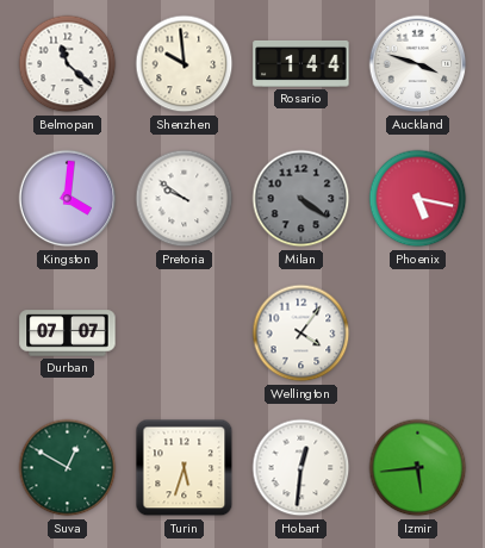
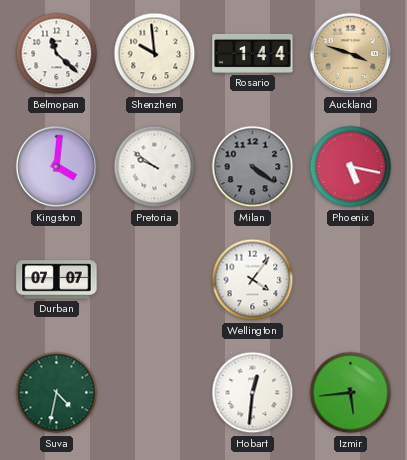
Auckland dial: white -> champagne (351, 54)
Suva: 12:50 -> 4:32 (57, 393)
Turin: 5:33 -> none (185, 468)
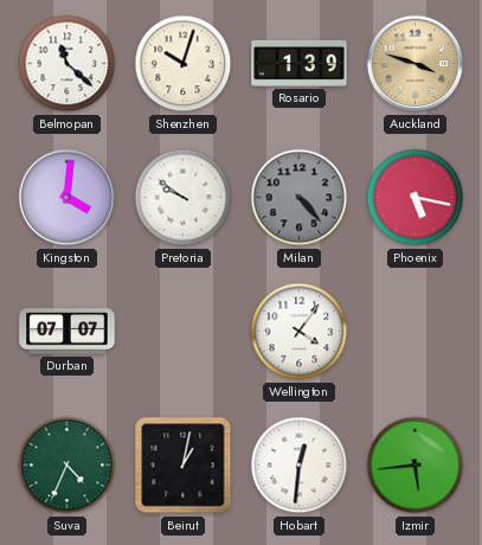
Shenzhen: 9:59 -> 10:03 (184, 64)
Rosario: 1:44 -> 1:39 (300, 63)
Milan: 4:21 -> 4:23 (300, 198)
Suva: 4:32 -> 4:34 (68, 466)
Beirut: none -> 1:02 (184, 466)
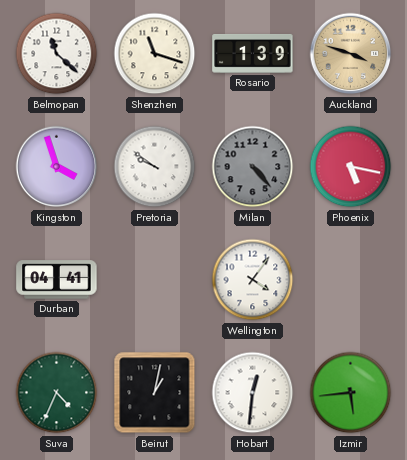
Shenzhen: 10:03 -> 11:18 (155, 54)
Kingston: 4:01 -> 3:57 (57, 167)
Durban: 07:07 -> 04:41 (57, 280)
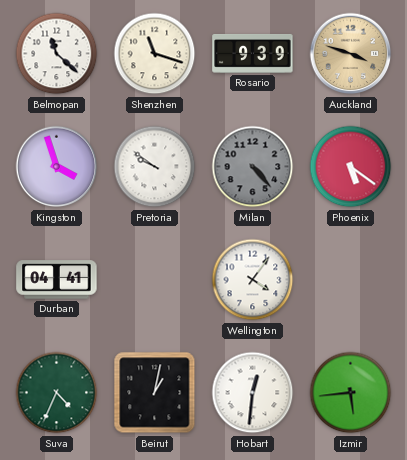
Rosario: 1:39 -> 9:39 (253, 53)
Phoenix: 5:17 -> 5:21 (351, 167)
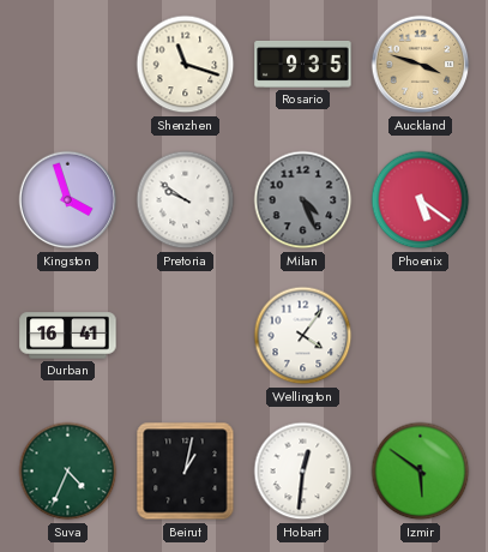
Belmopan: 11:22 -> none (57, 54)
Rosario: 9:39 -> 9:35 (303, 64)
Milan: 4:23 -> 4:26 (303, 200)
Durban: 04:41 -> 16:41 (68, 336)
Izmir: 5:44 -> 5:51 (421, 472)
